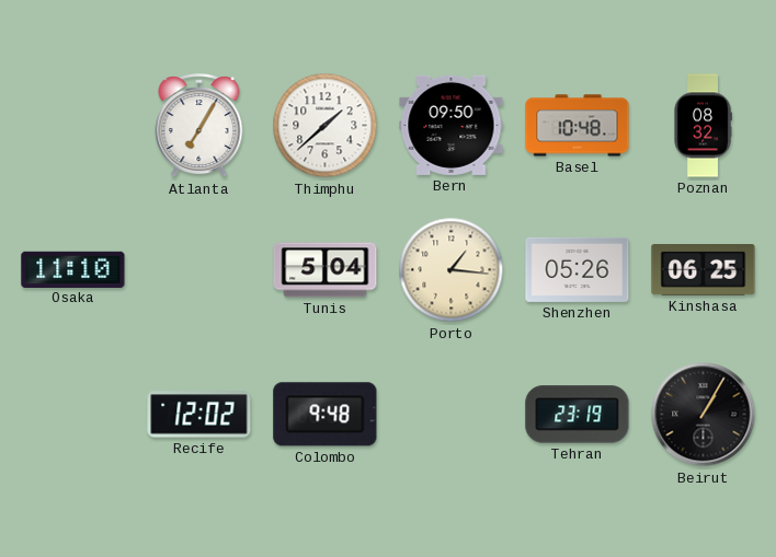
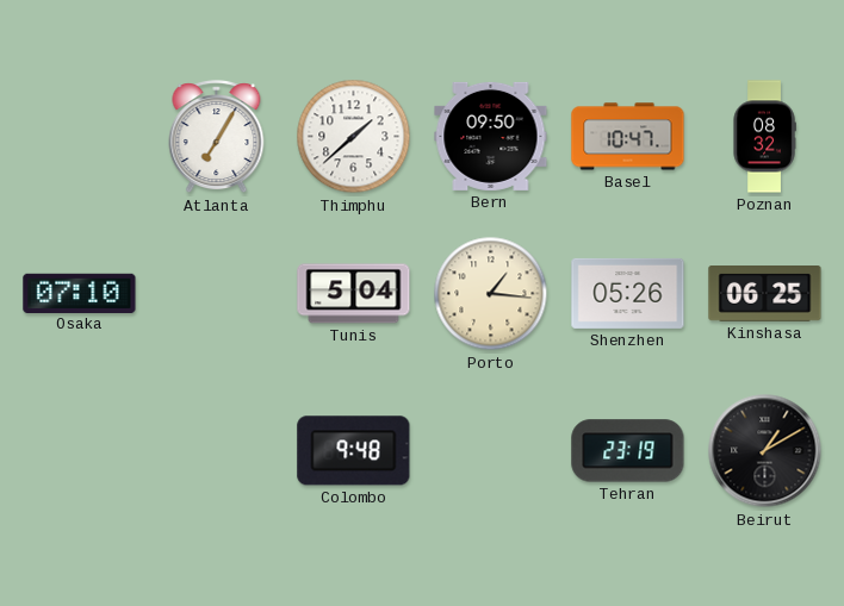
Basel: 10:48 -> 10:47 (628, 137)
Osaka: 11:10 -> 07:10 (80, 293)
Recife: 12:02 -> none (199, 415)
Beirut: 1:05 -> 1:10 (765, 451)
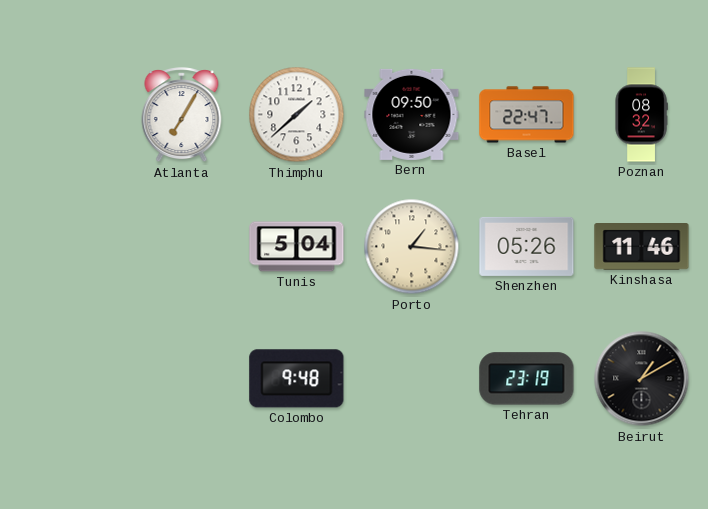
Basel: 10:47 -> 22:47 (527, 115)
Osaka: 07:10 -> none (80, 293)
Kinshasa: 06:25 -> 11:46 (642, 247)
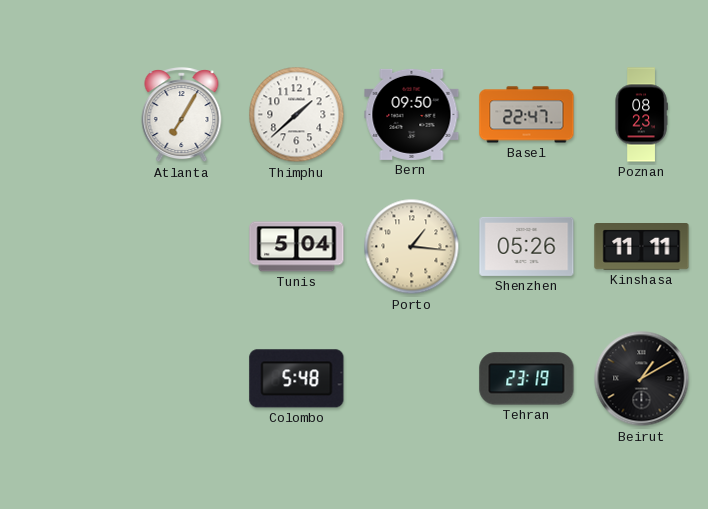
Poznan: 08:32 -> 08:23 (641, 115)
Kinshasa: 11:46 -> 11:11 (642, 247)
Colombo: 9:48 -> 5:48 (297, 379)
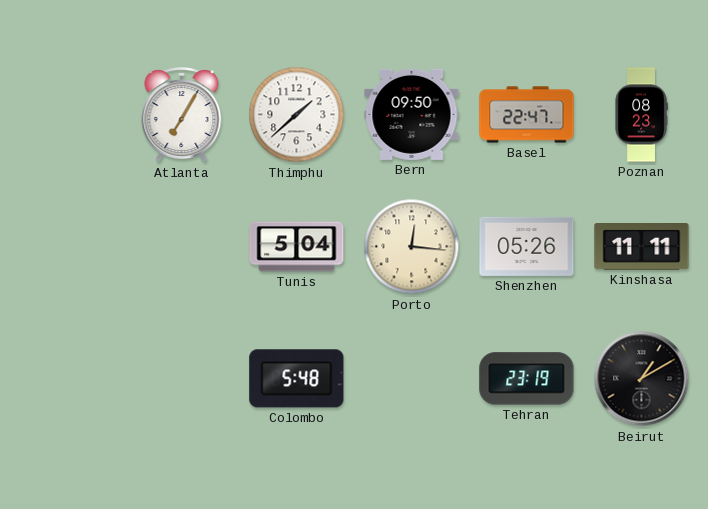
Porto: 1:16 -> 12:16 (412, 247)
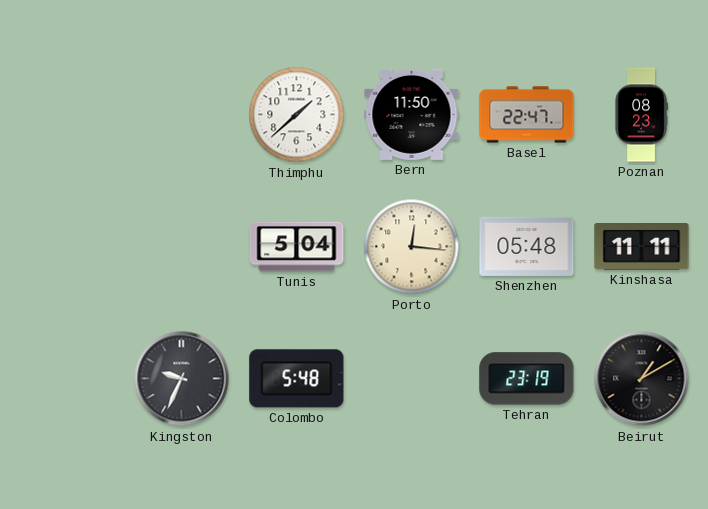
Atlanta: 7:05 -> none (182, 115)
Bern: 09:50 -> 11:50 (412, 114)
Shenzhen: 05:26 -> 05:48 (527, 246)
Kingston: none -> 9:34 (182, 379)
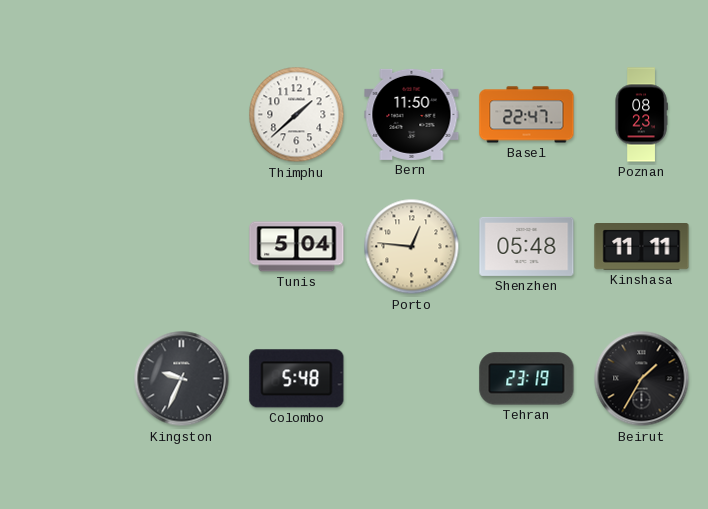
Porto: 12:16 -> 12:46 (412, 247)
Beirut: 1:10 -> 1:35 (642, 379)
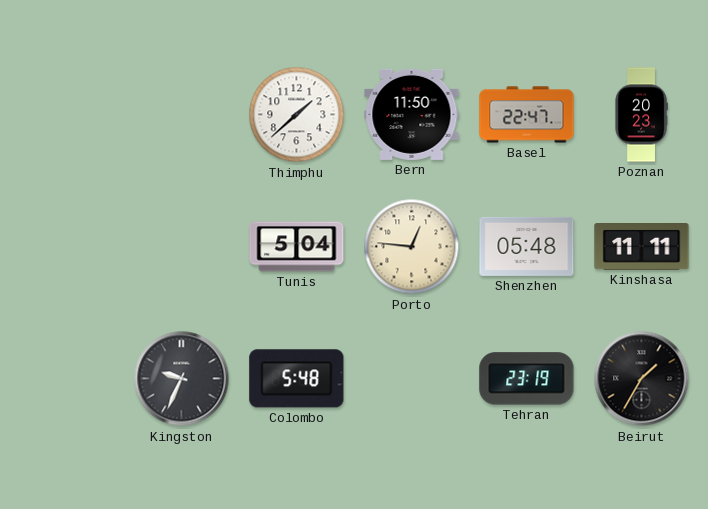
Poznan: 08:23 -> 20:23 (641, 115)
